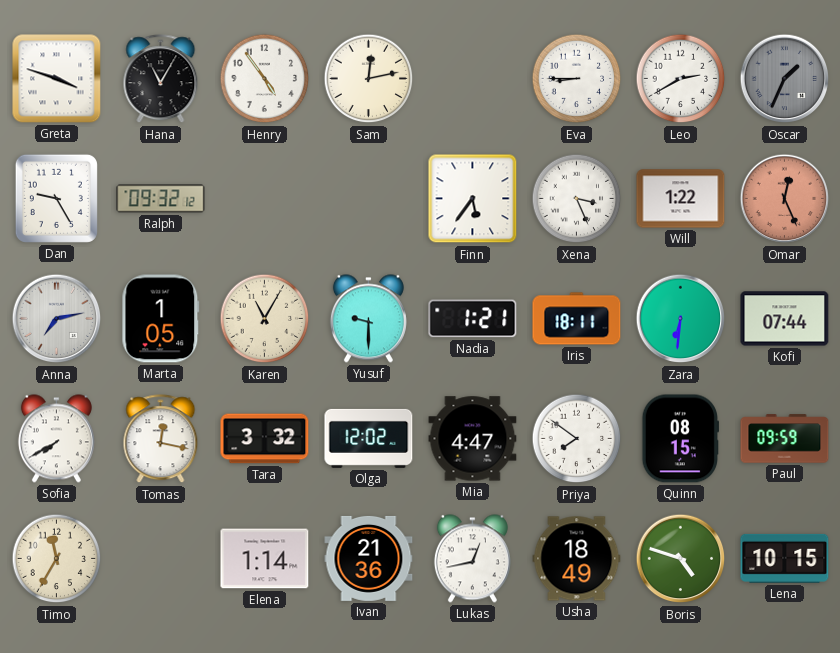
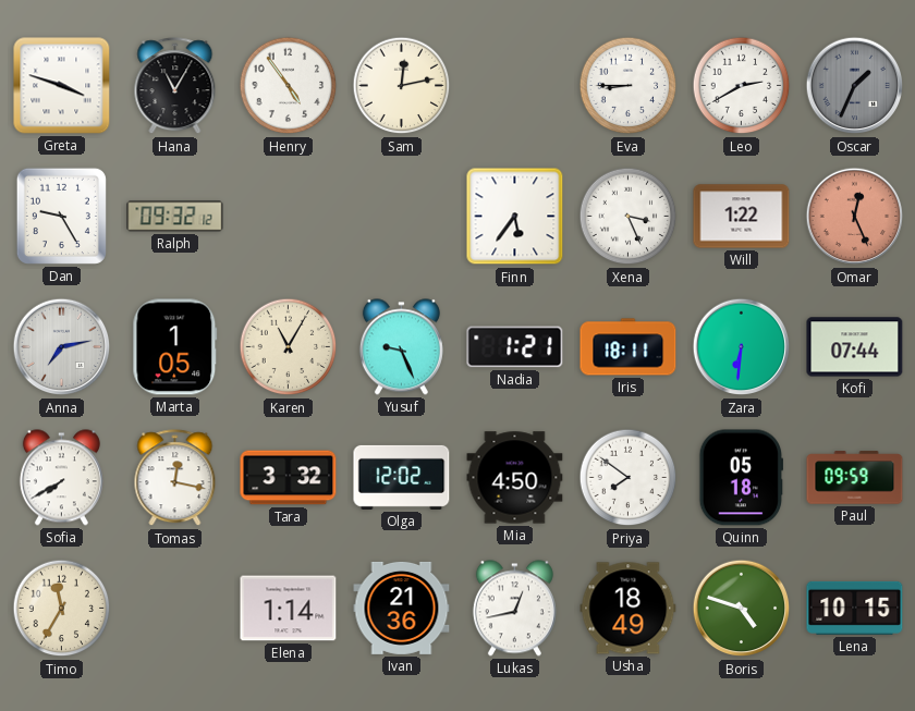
Yusuf: 9:30 -> 9:26 (401, 347)
Mia: 4:47 -> 4:50 (515, 478)
Quinn: 08:15 -> 05:18 (741, 478)
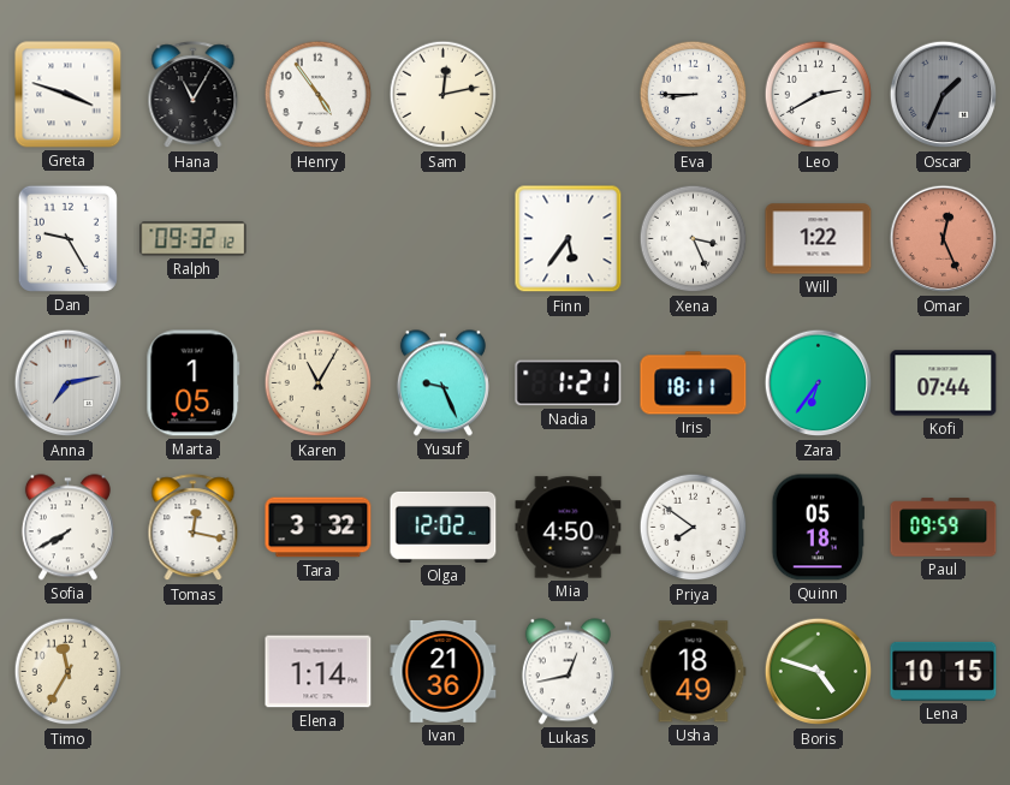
Zara: 6:31 -> 6:36 (819, 383)
